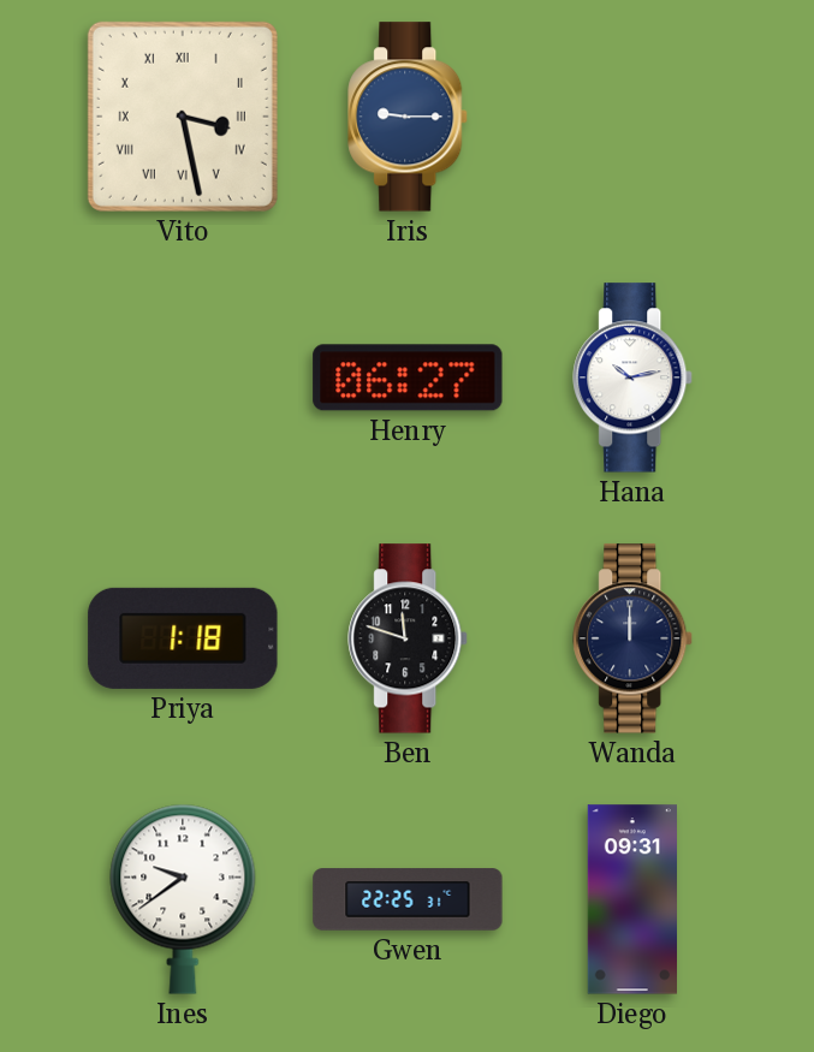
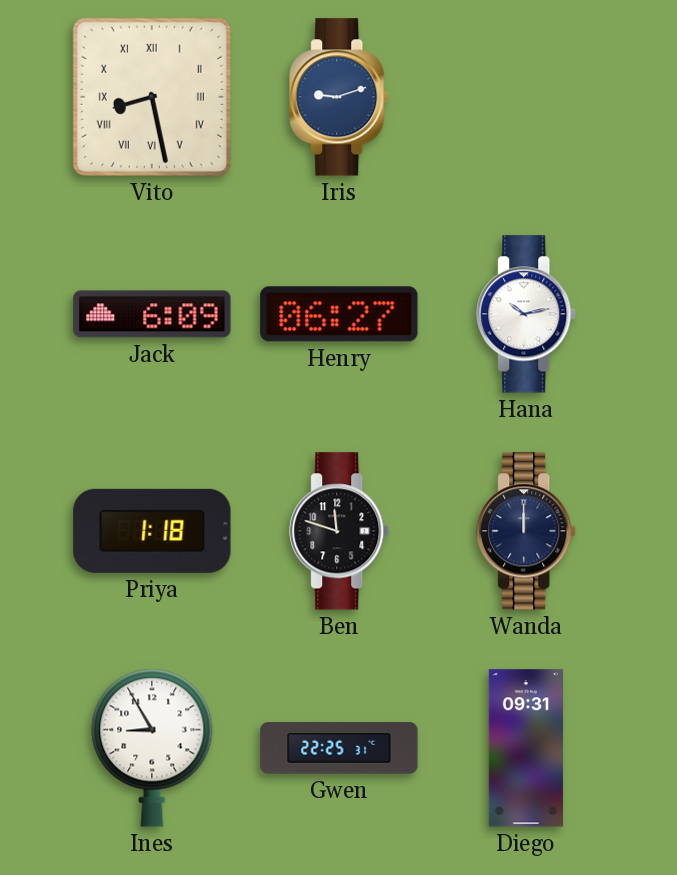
Vito: 3:28 -> 8:28 (152, 97)
Iris: 9:15 -> 9:12 (340, 97)
Jack: none -> 6:09 (152, 314)
Ines: 9:39 -> 8:55 (152, 748)
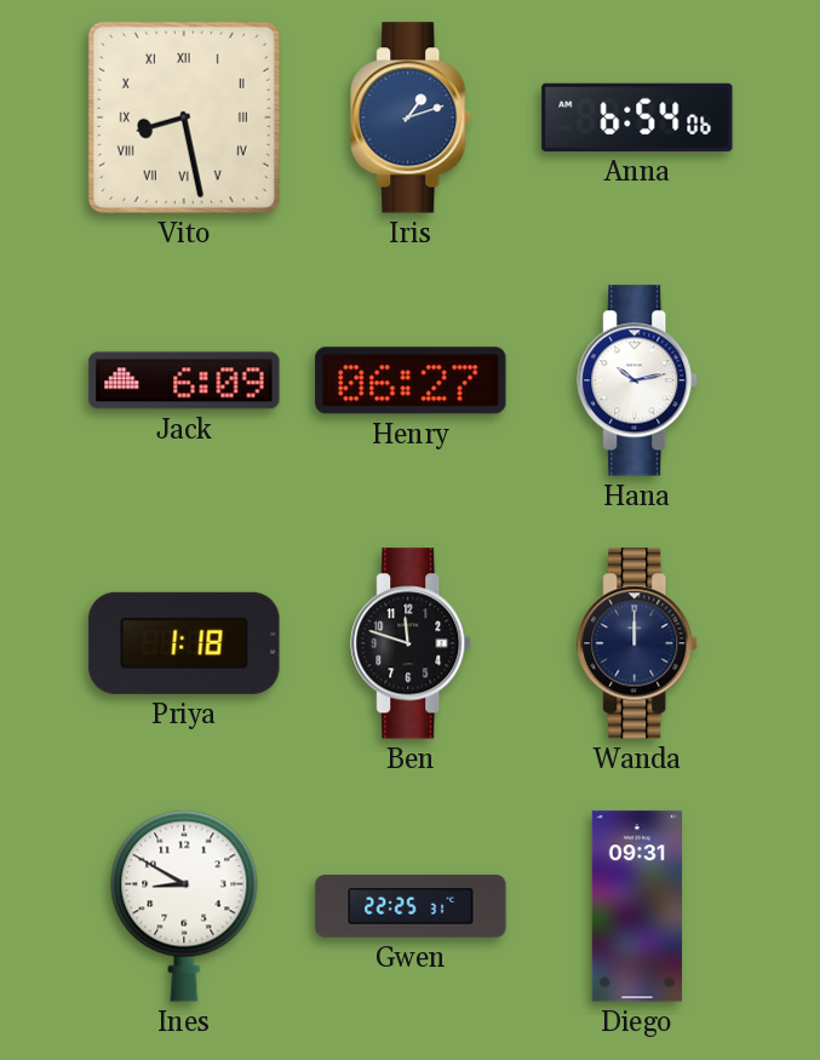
Iris: 9:12 -> 1:12 (412, 118)
Anna: none -> 6:54 (637, 118)
Ines: 8:55 -> 8:50 (184, 906)
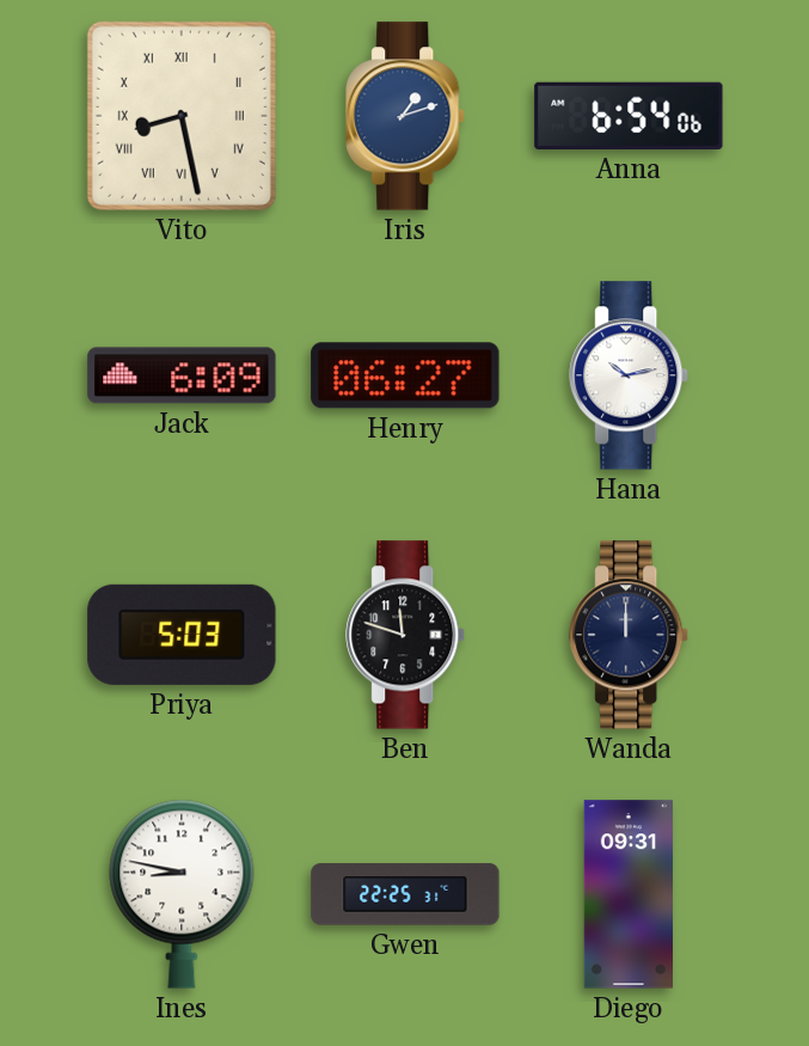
Priya: 1:18 -> 5:03 (182, 635)
Ines: 8:50 -> 8:47 (182, 894)
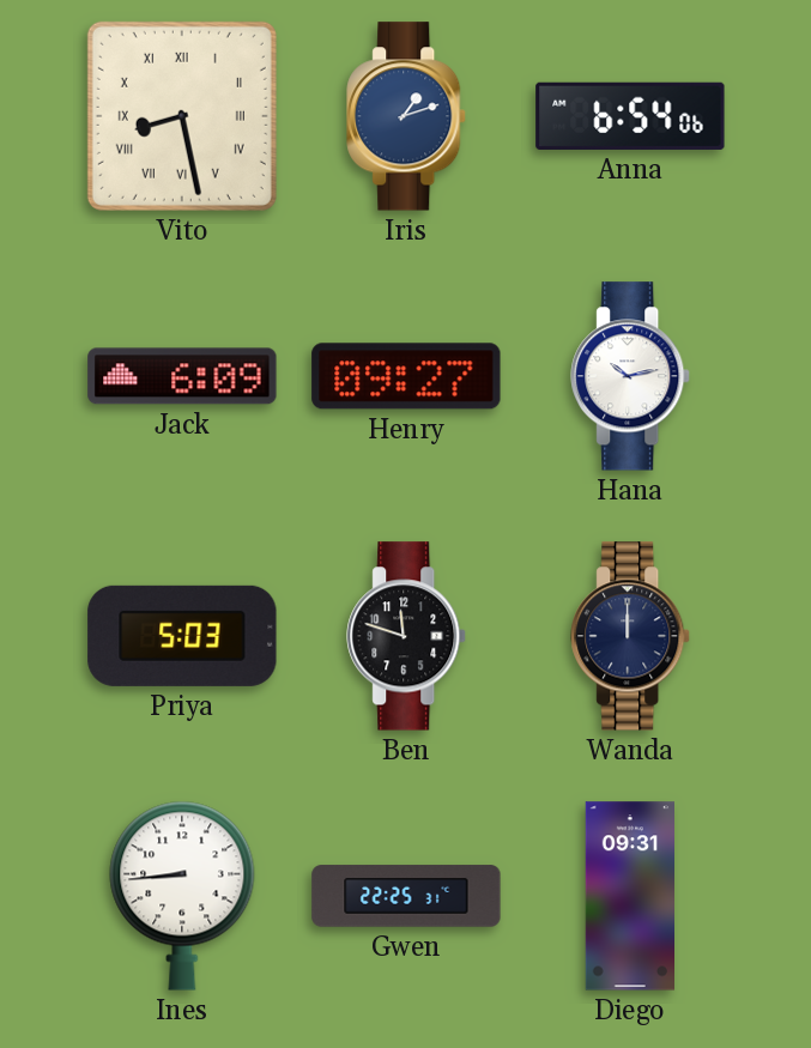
Henry: 06:27 -> 09:27 (406, 376)
Ines: 8:47 -> 8:44 (182, 896)
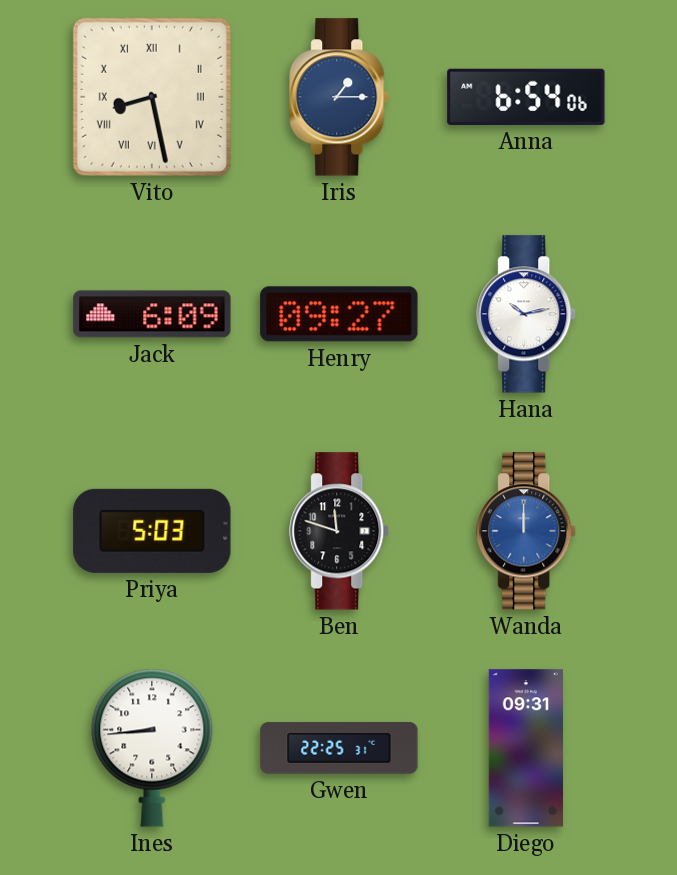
Iris: 1:12 -> 1:15 (340, 97)
Wanda dial: navy -> blue (527, 531)
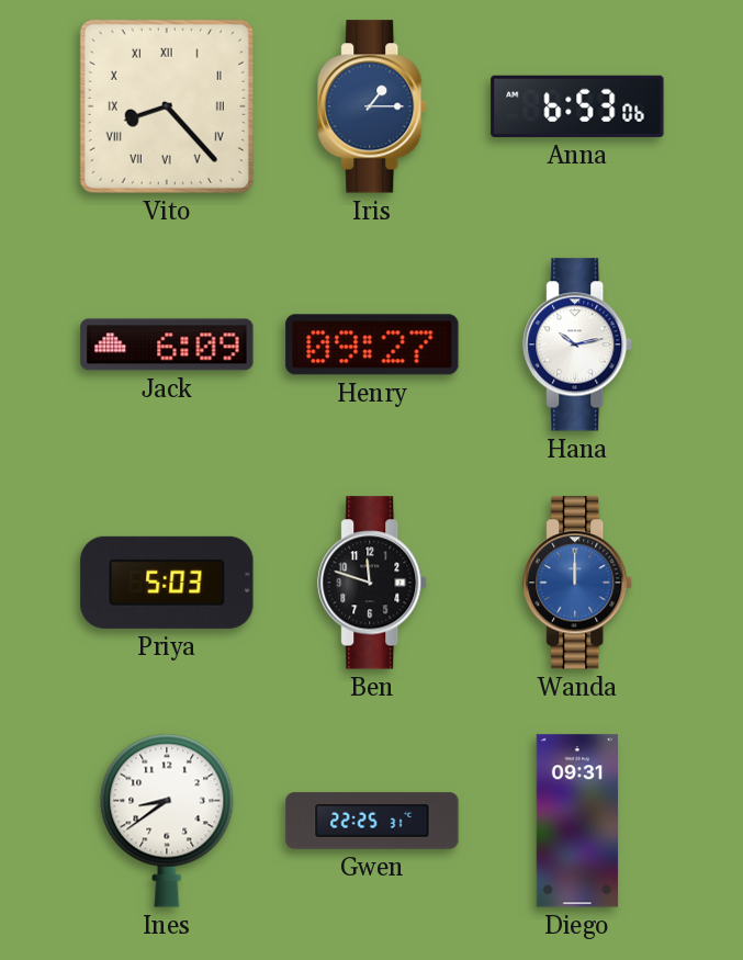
Vito: 8:28 -> 8:23 (167, 106)
Anna: 6:54 -> 6:53 (577, 106)
Ines: 8:44 -> 8:39 (167, 821)
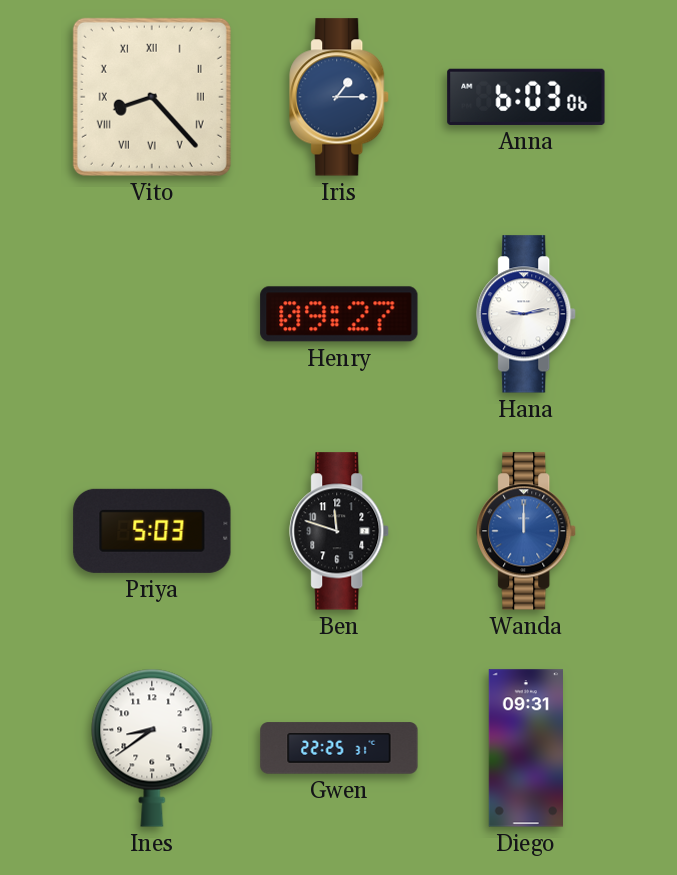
Anna: 6:53 -> 6:03 (526, 97)
Jack: 6:09 -> none (167, 345)
Hana: 10:13 -> 9:13 (527, 314)
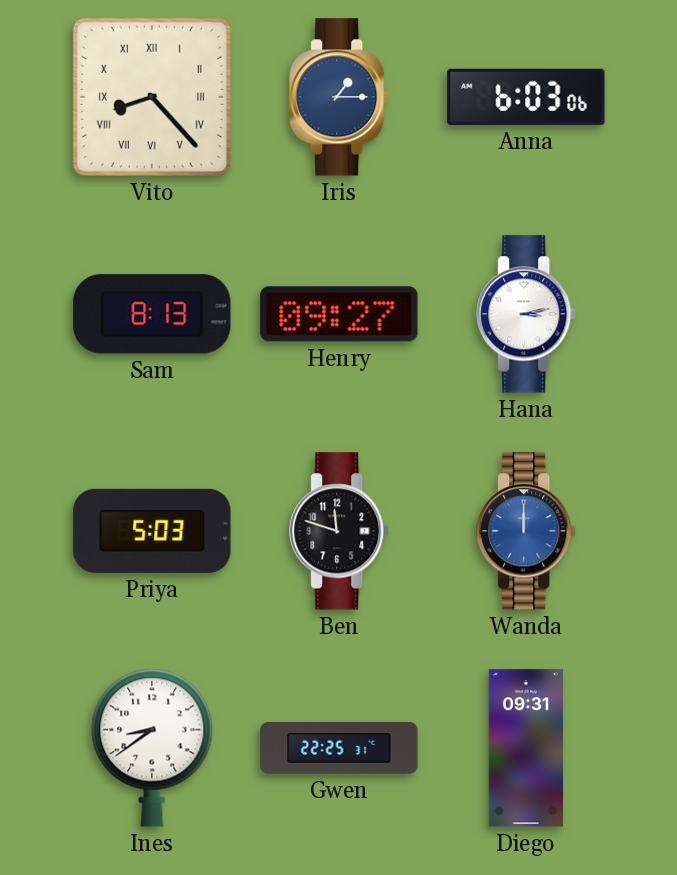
Sam: none -> 8:13 (152, 314)
Hana: 9:13 -> 3:13 (527, 314)
